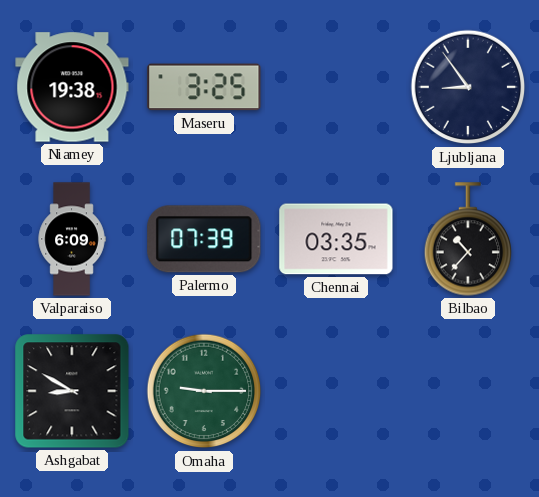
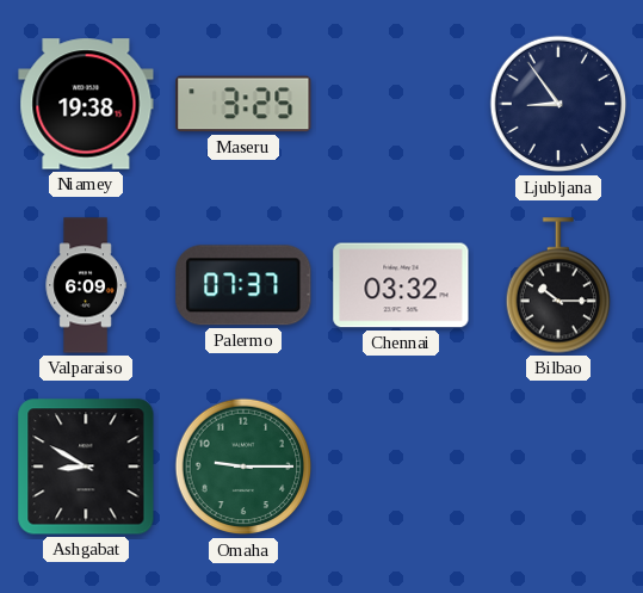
Palermo: 07:39 -> 07:37 (243, 285)
Chennai: 03:35 -> 03:32 (401, 285)
Bilbao: 10:37 -> 10:15 (557, 285)
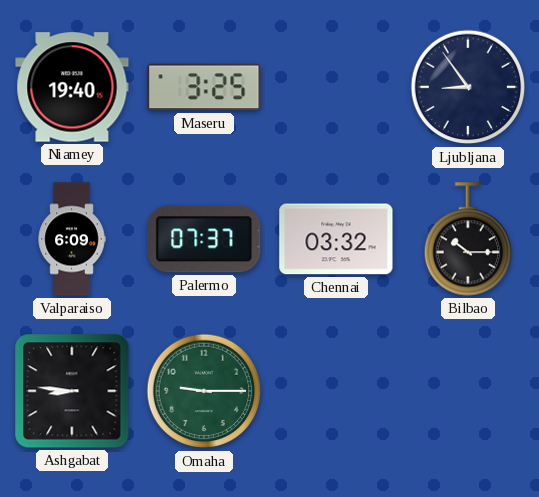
Niamey: 19:38 -> 19:40 (72, 87)
Ashgabat: 8:50 -> 8:46 (72, 391)
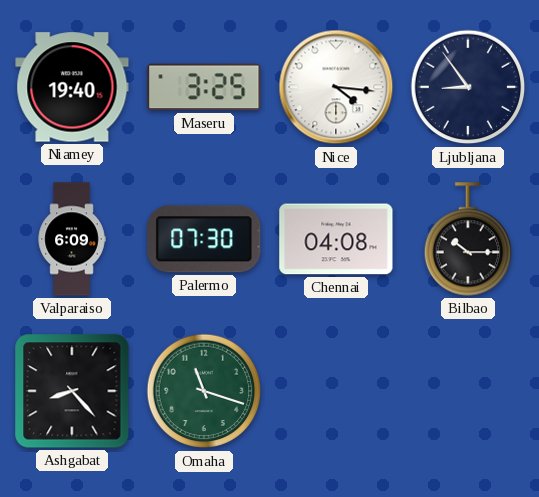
Nice: none -> 4:16 (336, 87)
Palermo: 07:37 -> 07:30 (204, 239)
Chennai: 03:32 -> 04:08 (336, 239)
Ashgabat: 8:46 -> 8:23 (72, 391)
Omaha: 9:15 -> 11:18 (204, 391)
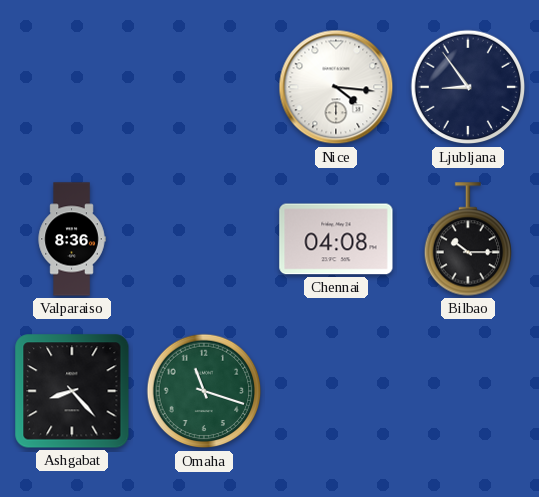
Niamey: 19:40 -> none (72, 87)
Maseru: 3:25 -> none (204, 87)
Valparaiso: 6:09 -> 8:36 (72, 239)
Palermo: 07:30 -> none (204, 239)
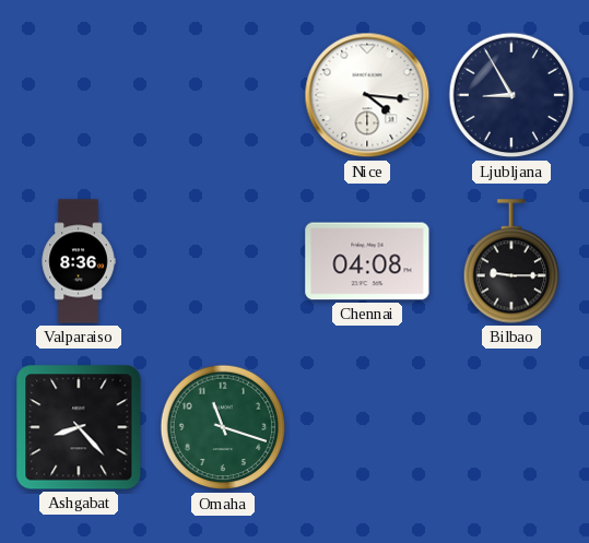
Ljubljana: 8:54 -> 8:55 (511, 95)
Bilbao: 10:15 -> 9:15 (510, 261)
